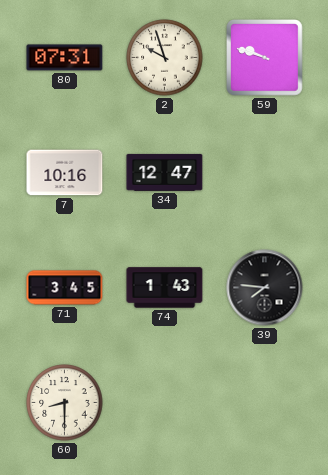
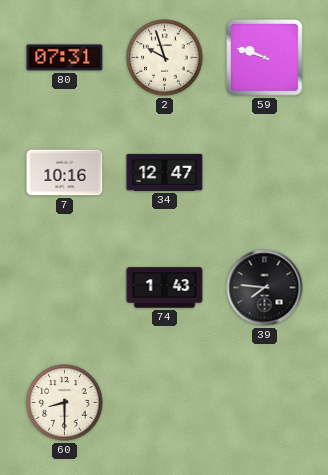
71: 3:45 -> none (65, 288)
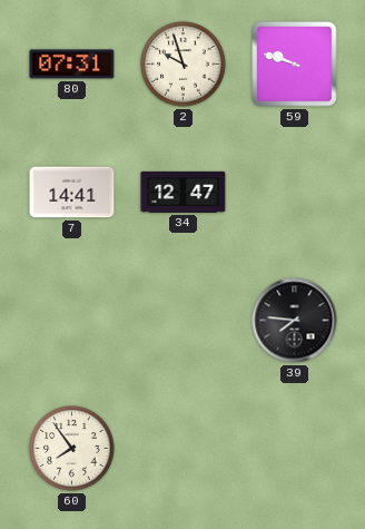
7: 10:16 -> 14:41 (72, 193)
74: 1:43 -> none (165, 288)
60: 8:30 -> 7:54 (72, 449)
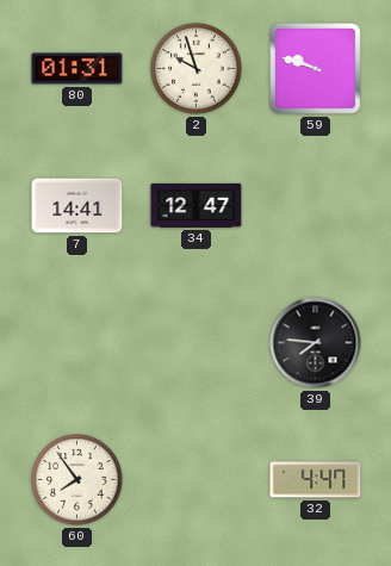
80: 07:31 -> 01:31 (77, 69)
32: none -> 4:47 (316, 480)
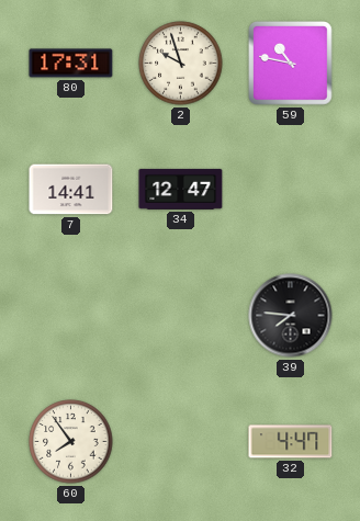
80: 01:31 -> 17:31 (71, 64)
59: 9:48 -> 10:47 (291, 64)
